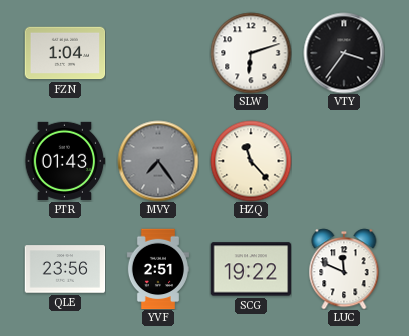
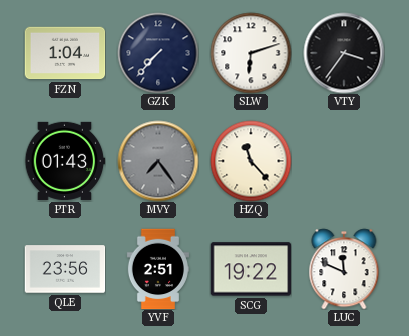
GZK: none -> 7:37 (158, 53)
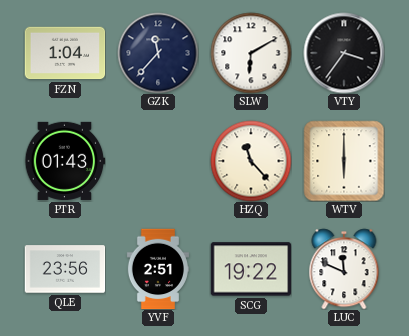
GZK: 7:37 -> 11:37 (158, 53)
SLW: 6:12 -> 6:10 (251, 53)
MVY: 7:24 -> none (158, 161)
WTV: none -> 6:00 (344, 161)
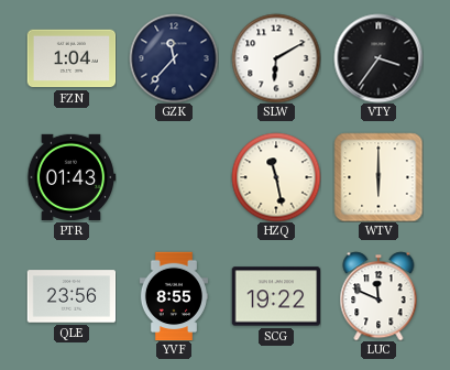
HZQ: 11:23 -> 11:28 (276, 177)
YVF: 2:51 -> 8:55 (174, 296)
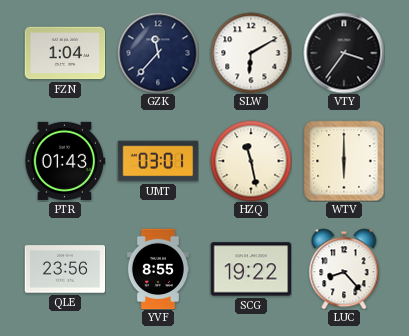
UMT: none -> 03:01 (158, 161)
LUC: 11:49 -> 8:23 (344, 269)
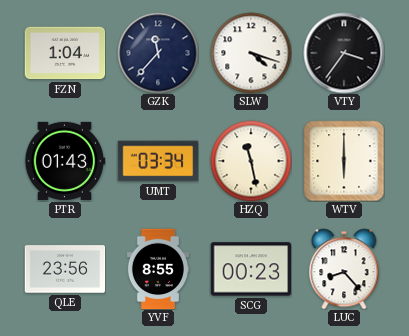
SLW: 6:10 -> 4:18 (251, 53)
UMT: 03:01 -> 03:34 (158, 161)
SCG: 19:22 -> 00:23 (251, 269)
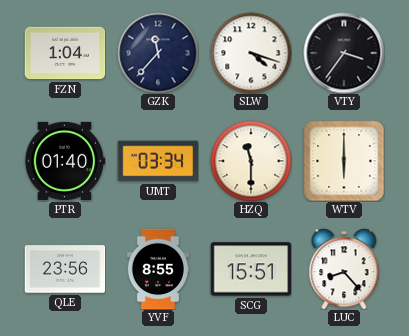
PTR: 01:43 -> 01:40 (65, 161)
HZQ: 11:28 -> 11:30 (251, 161)
SCG: 00:23 -> 15:51 (251, 269)
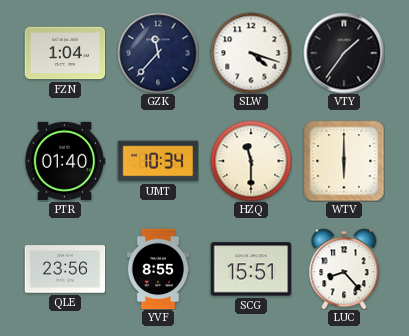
VTY: 3:36 -> 1:36 (344, 53)
UMT: 03:34 -> 10:34 (158, 161)
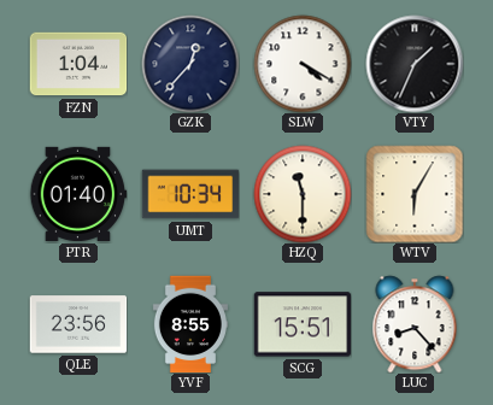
GZK: 11:37 -> 12:37 (190, 64)
SLW: 4:18 -> 4:20 (303, 64)
VTY: 1:36 -> 1:34 (415, 64)
WTV: 6:00 -> 6:05 (415, 194)
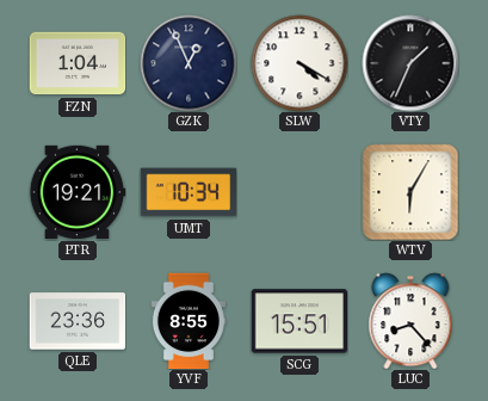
GZK: 12:37 -> 12:56 (189, 63)
PTR: 01:40 -> 19:21 (78, 192)
HZQ: 11:30 -> none (303, 194)
QLE: 23:56 -> 23:36 (78, 321)
